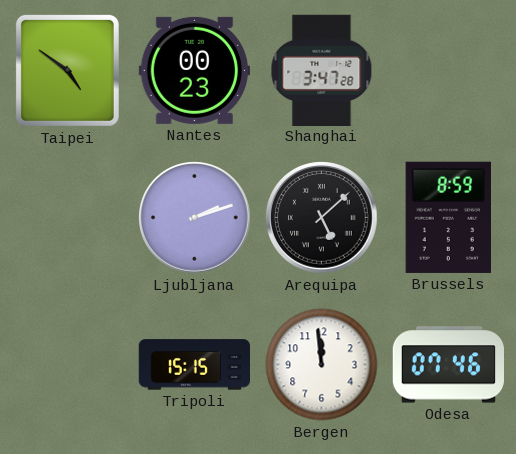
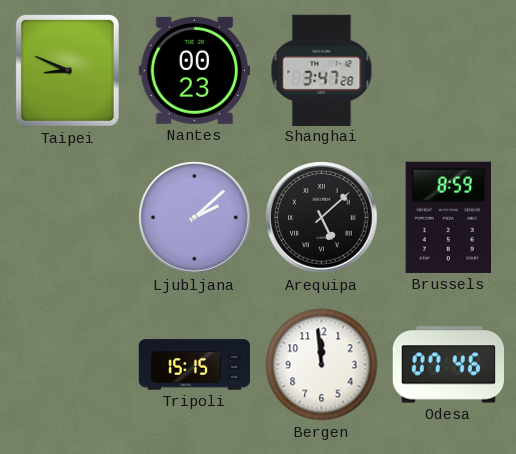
Taipei: 4:51 -> 8:49 (67, 70)
Ljubljana: 2:12 -> 2:08 (195, 218)
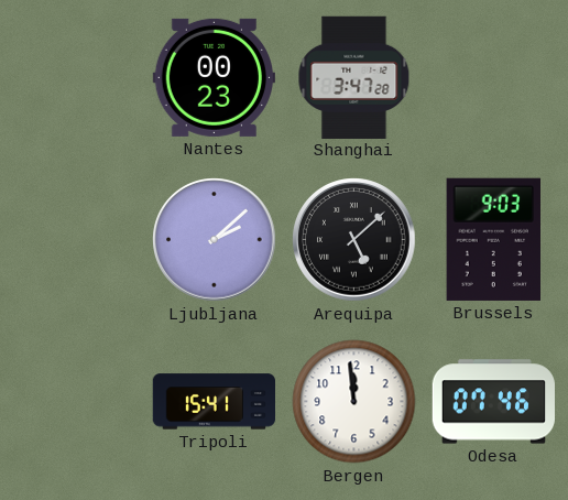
Taipei: 8:49 -> none (67, 70)
Brussels: 8:59 -> 9:03 (493, 239)
Tripoli: 15:15 -> 15:41 (215, 402)
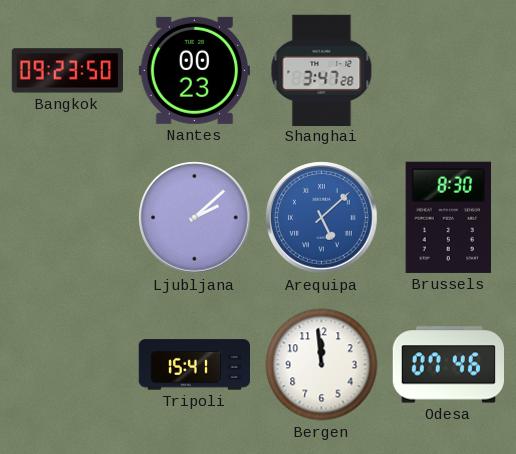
Bangkok: none -> 09:23 (67, 71)
Arequipa dial: black -> blue (322, 218)
Brussels: 9:03 -> 8:30 (448, 217)
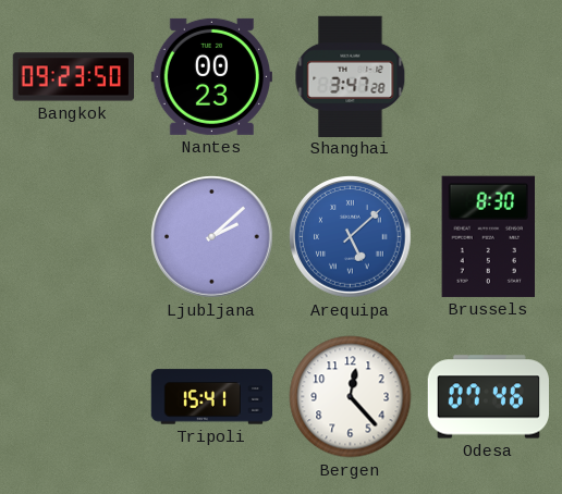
Bergen: 11:59 -> 12:23 (351, 397)
